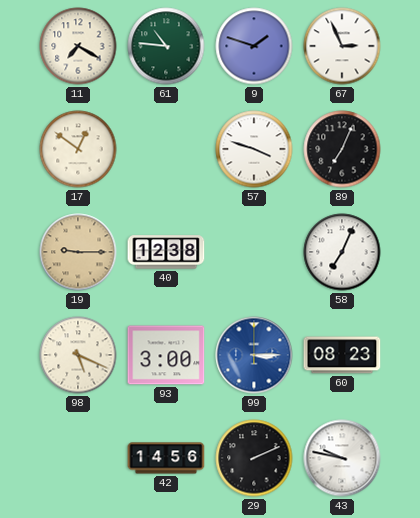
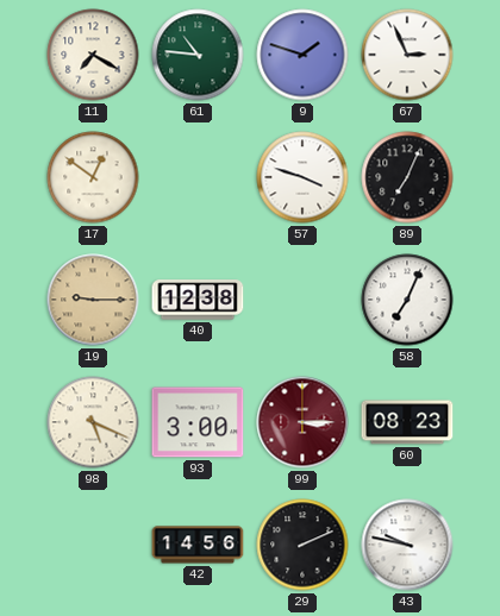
99 dial: blue -> burgundy (302, 422)
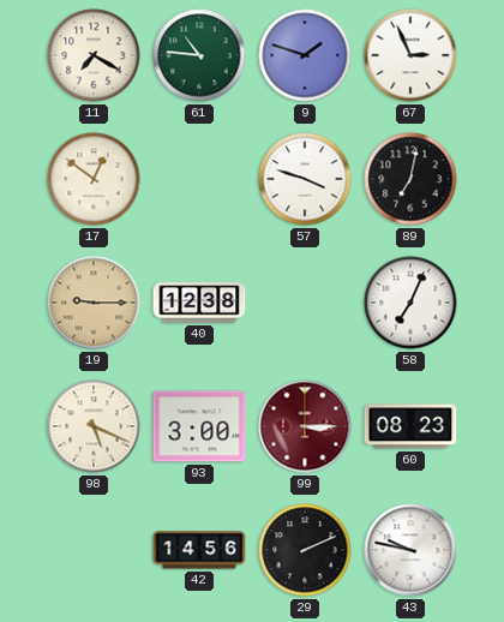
89: 7:04 -> 7:02 (410, 179)
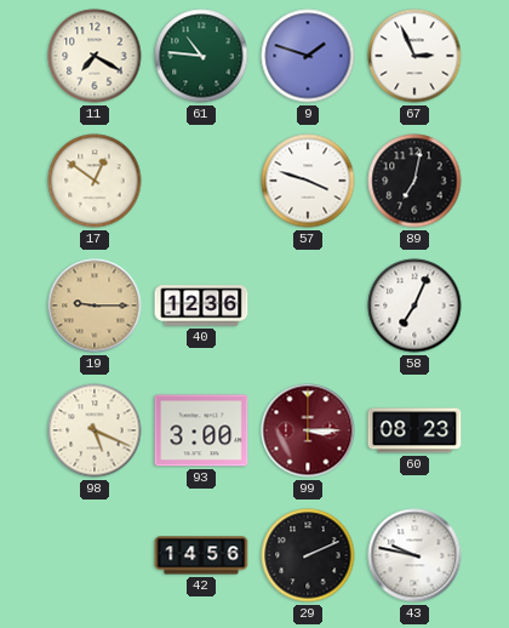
40: 12:38 -> 12:36 (201, 306)
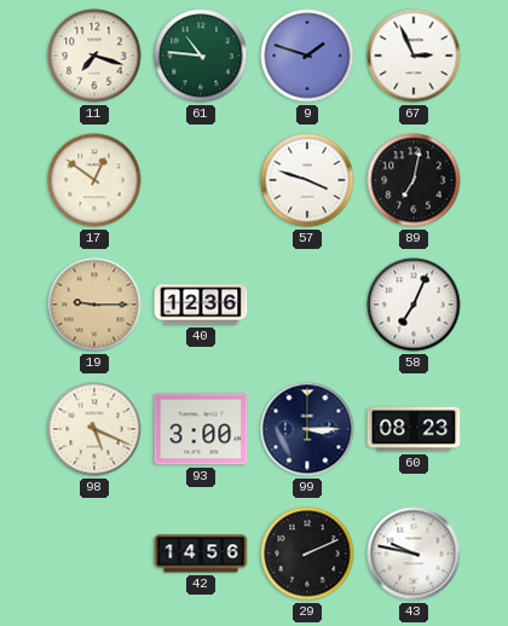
11: 7:20 -> 7:18 (94, 56)
99 dial: burgundy -> navy (307, 429)
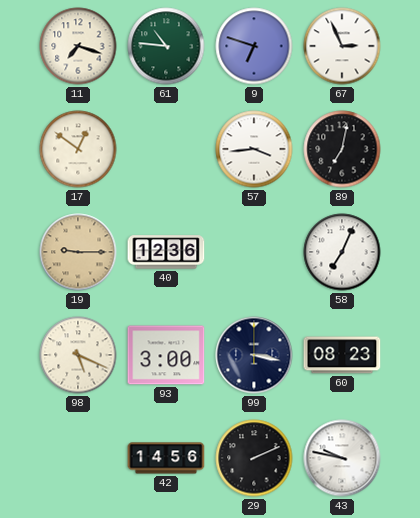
9: 1:48 -> 6:48 (254, 46)
57: 3:48 -> 3:44 (254, 149)
99: 3:15 -> 3:17 (254, 355)
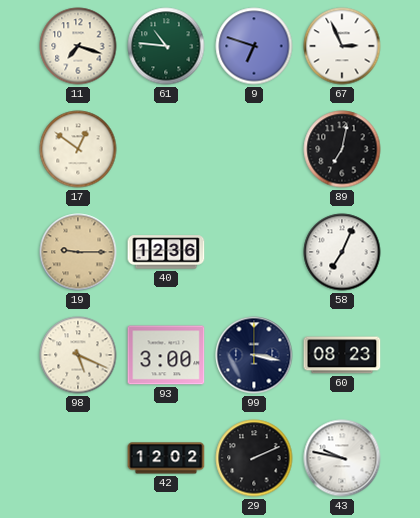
57: 3:44 -> none (254, 149)
42: 14:56 -> 12:02 (166, 458)
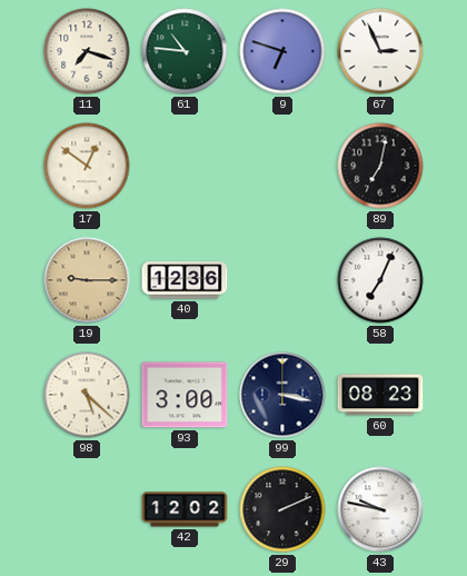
98: 5:19 -> 5:22 (87, 395)
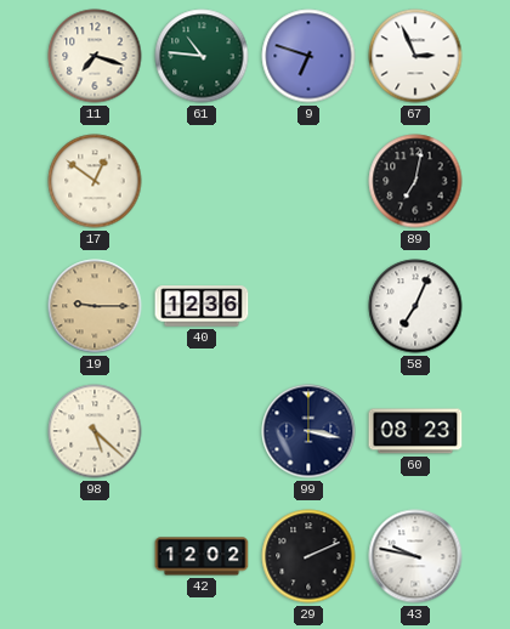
93: 3:00 -> none (185, 395)
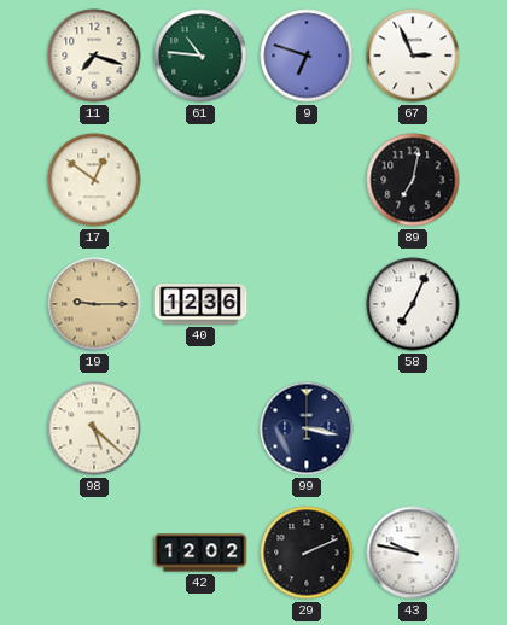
60: 08:23 -> none (415, 431)
